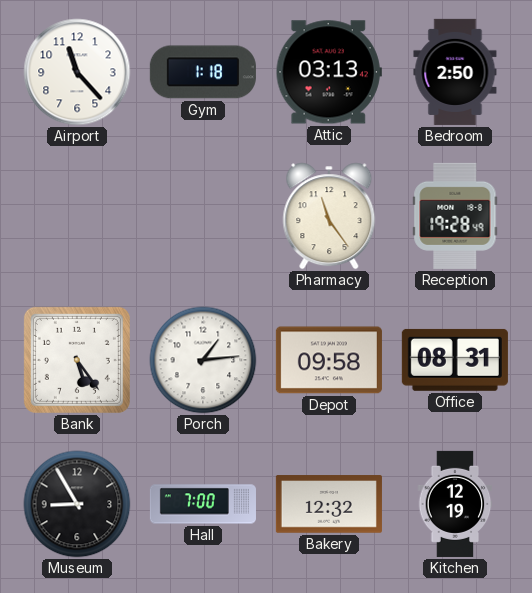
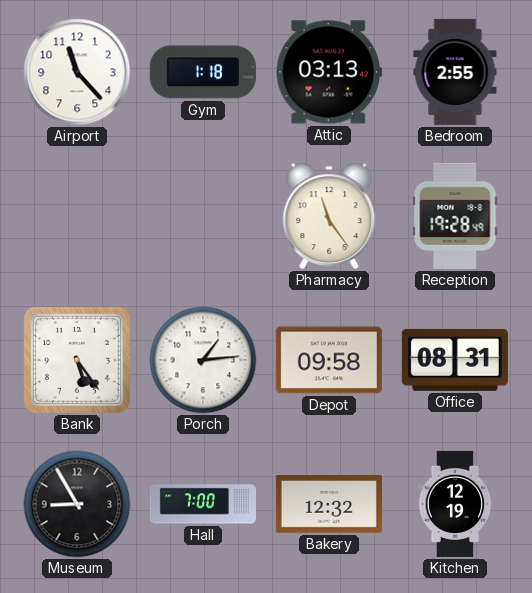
Bedroom: 2:50 -> 2:55 (455, 72)
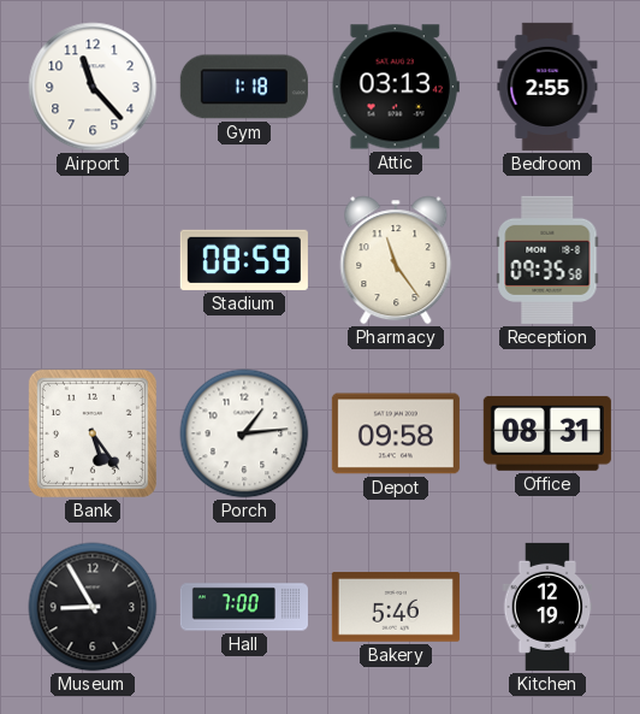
Stadium: none -> 08:59 (244, 260)
Reception: 19:28 -> 09:35 (547, 260)
Bakery: 12:32 -> 5:46 (396, 607)
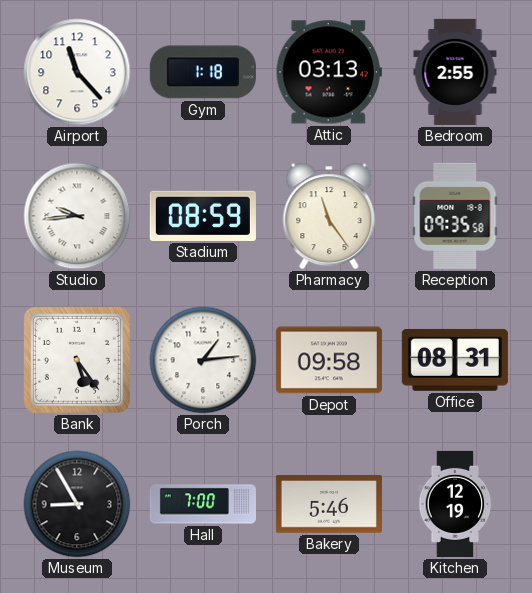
Studio: none -> 9:44 (77, 216)
